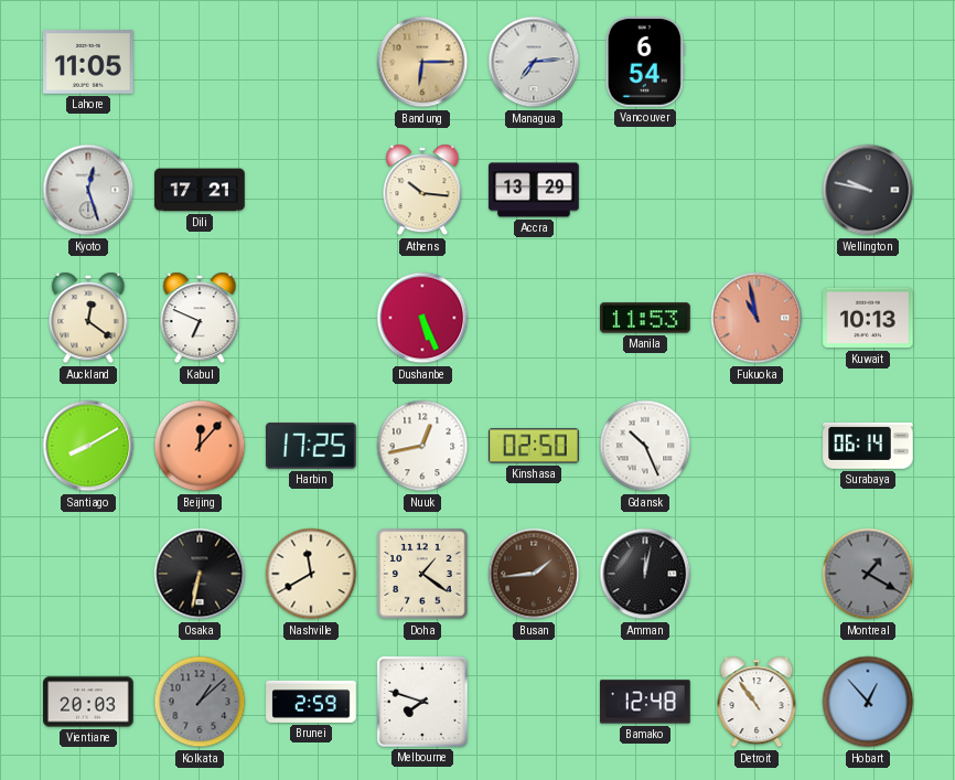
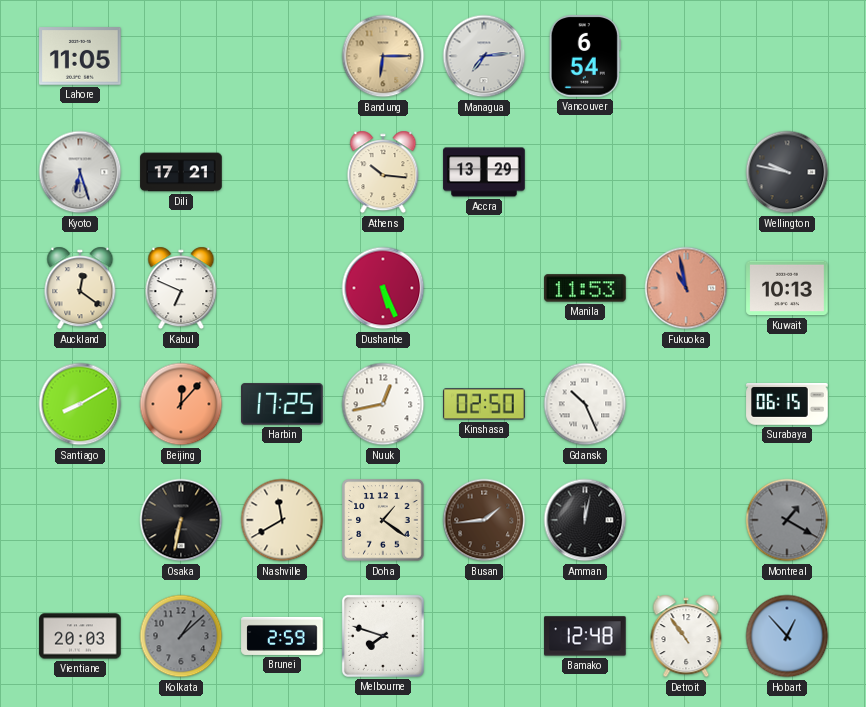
Kyoto: 12:27 -> 6:27 (80, 172)
Surabaya: 06:14 -> 06:15 (787, 405)
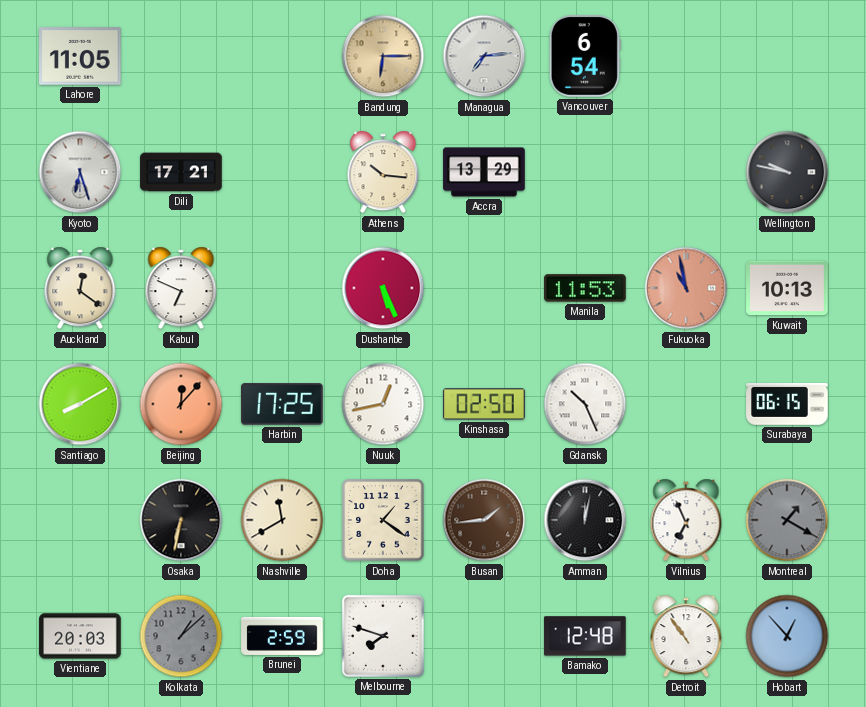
Vilnius: none -> 6:56 (686, 520)
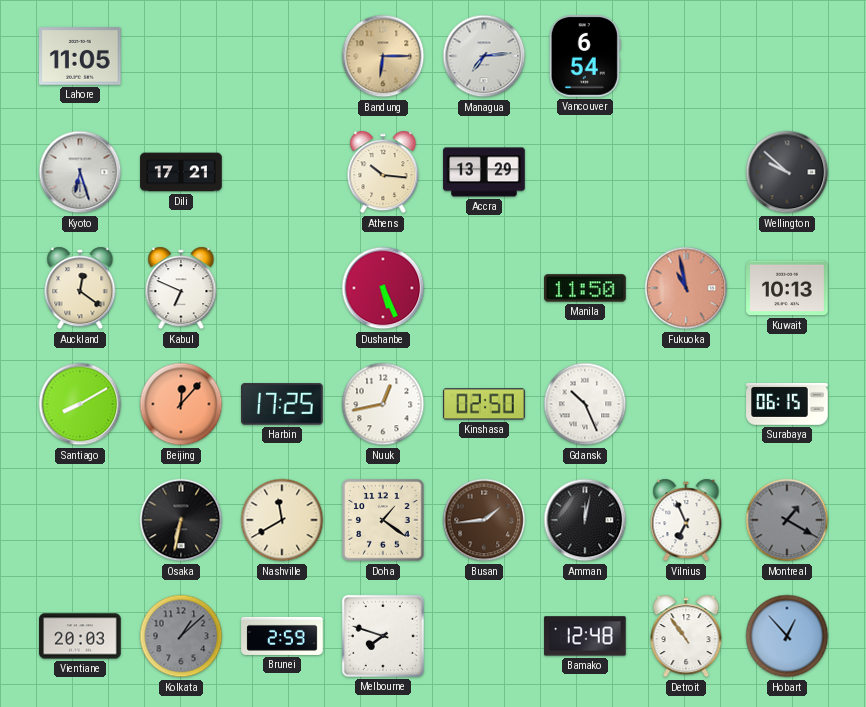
Wellington: 9:47 -> 9:52 (787, 172)
Manila: 11:53 -> 11:50 (585, 288)
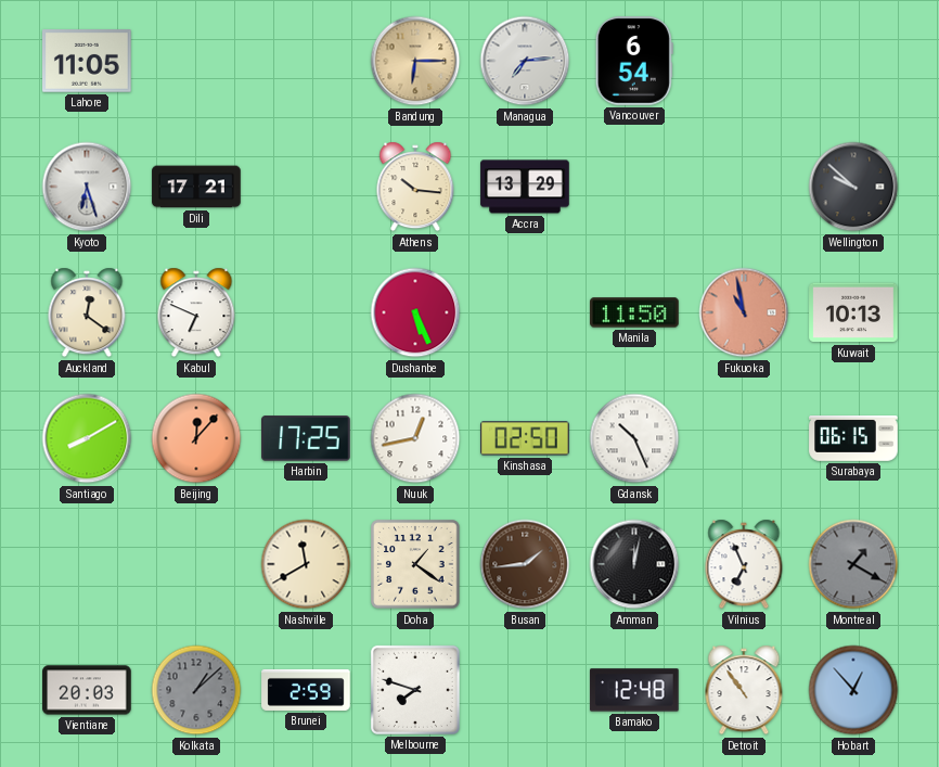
Osaka: 6:32 -> none (181, 520)
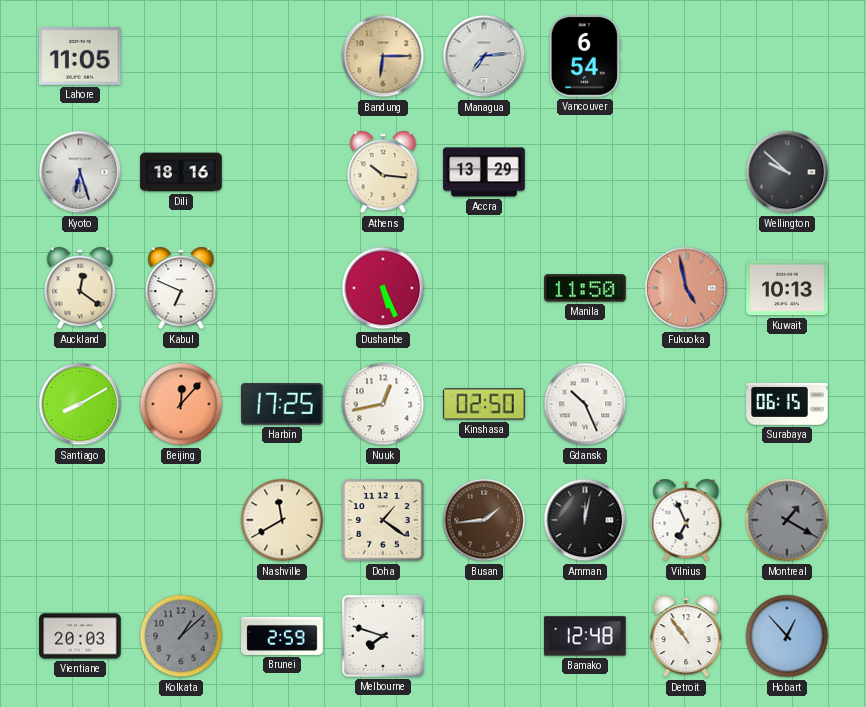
Dili: 17:21 -> 18:16 (181, 172)
Fukuoka: 10:58 -> 4:58 (686, 288)
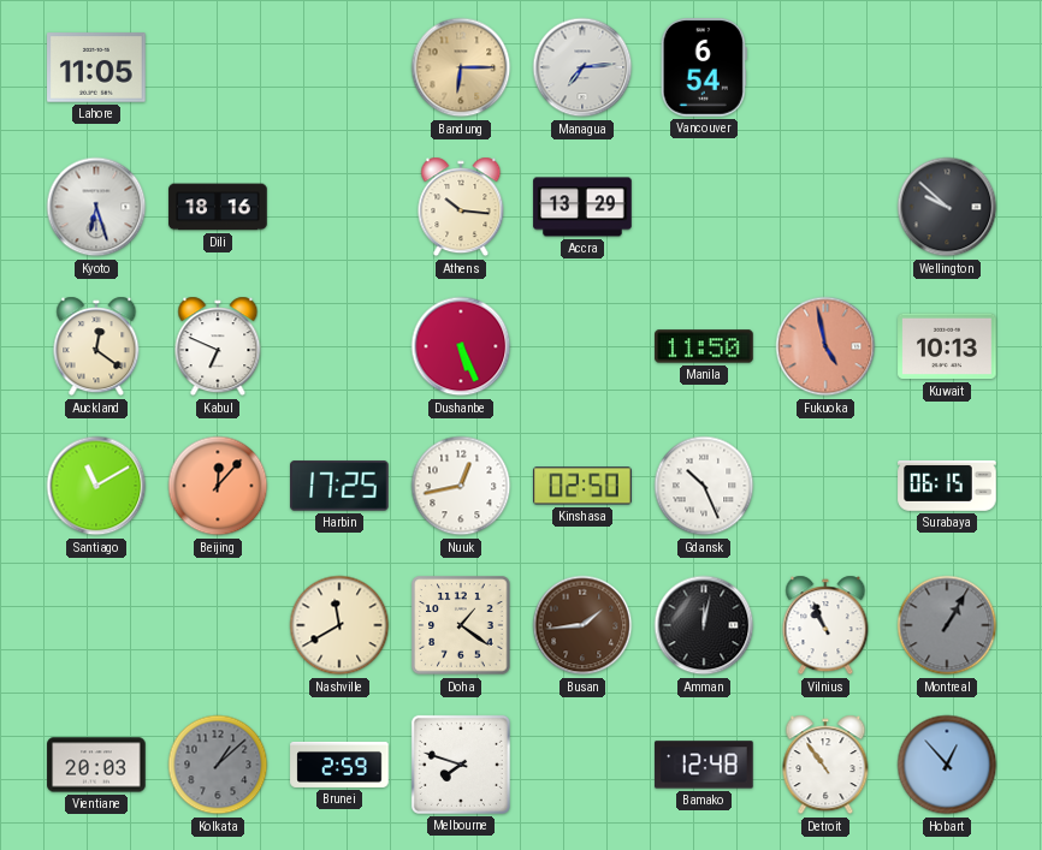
Santiago: 8:10 -> 11:10 (96, 486)
Vilnius: 6:56 -> 10:56 (825, 625)
Montreal: 1:20 -> 1:05 (947, 625)
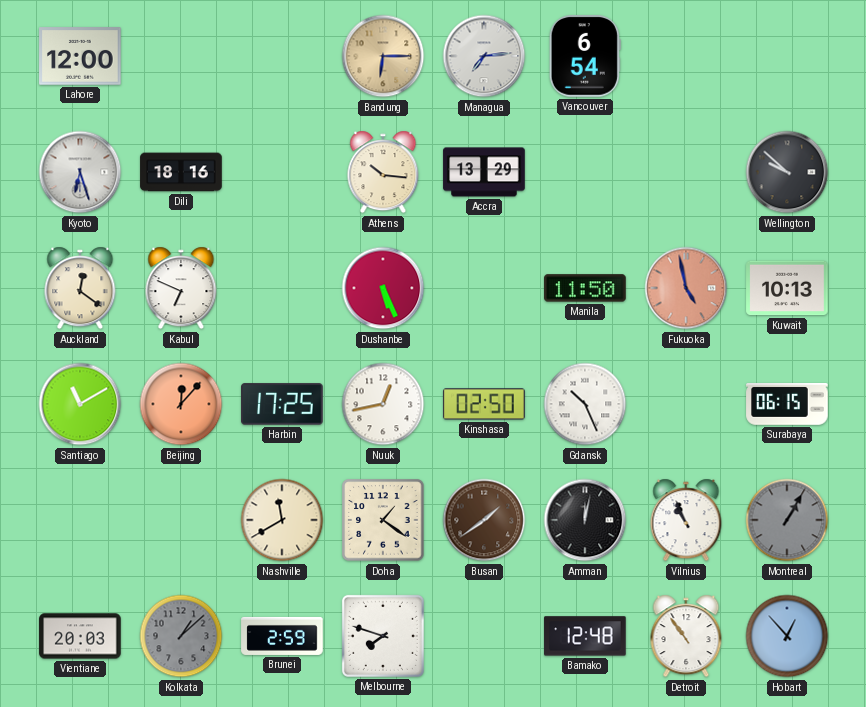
Lahore: 11:05 -> 12:00 (80, 56)
Busan: 1:44 -> 1:39 (484, 520)
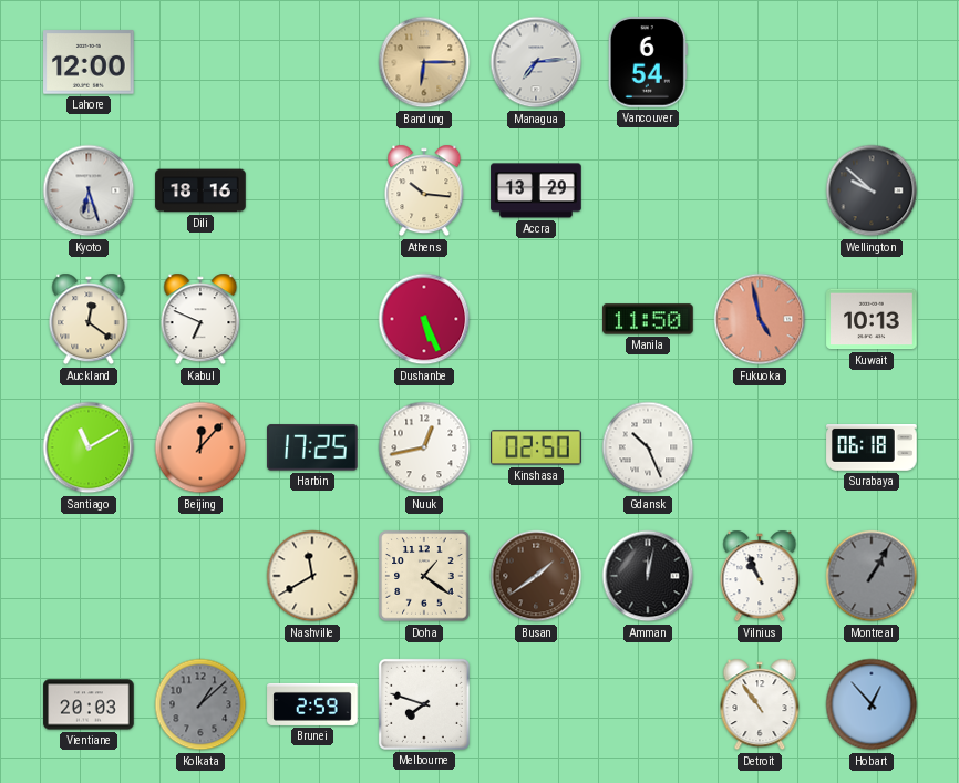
Surabaya: 06:15 -> 06:18 (872, 449)
Bamako: 12:48 -> none (585, 636)
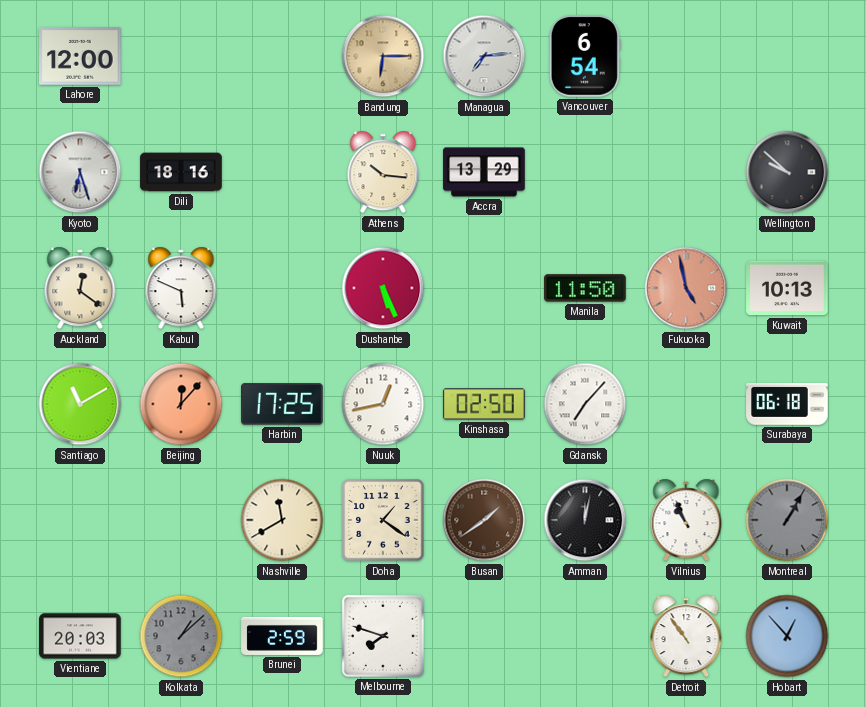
Kabul: 6:49 -> 5:49 (181, 288)
Gdansk: 10:26 -> 7:07 (585, 404)
